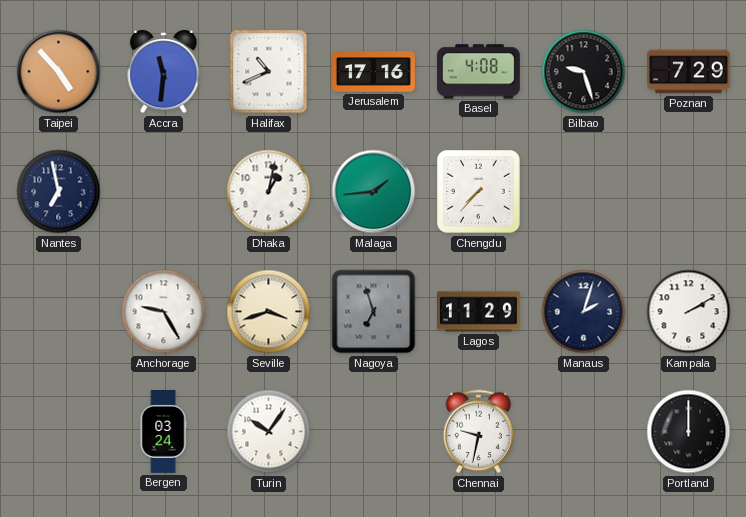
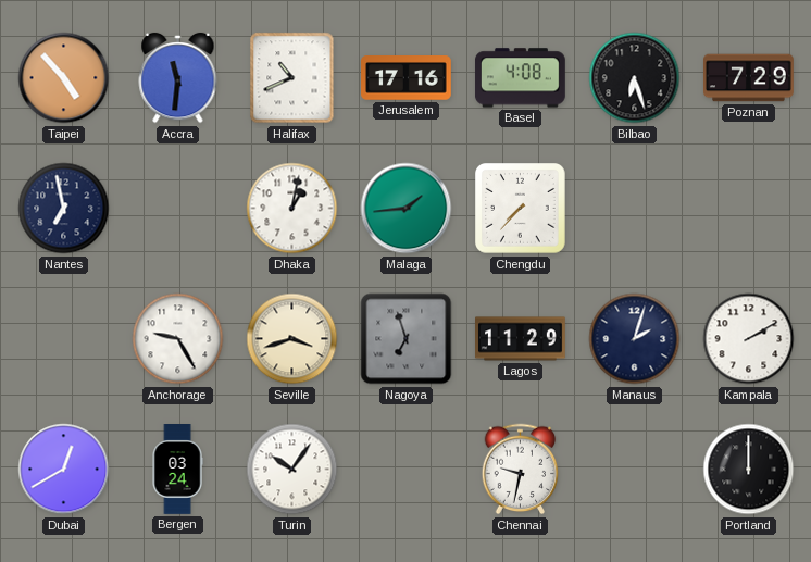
Bilbao: 9:27 -> 6:27 (635, 78)
Dubai: none -> 12:40 (64, 470)
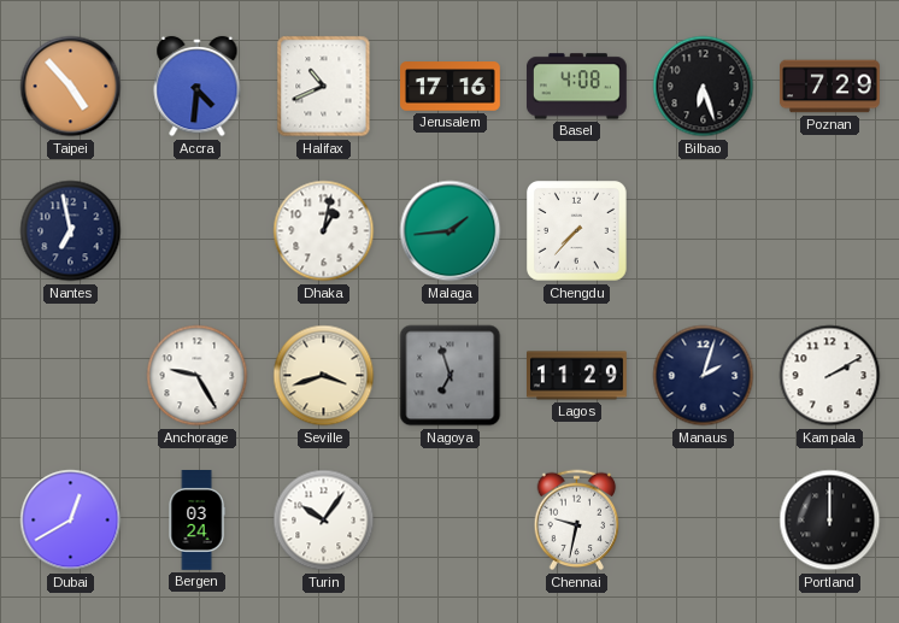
Accra: 11:31 -> 4:31 (198, 87)
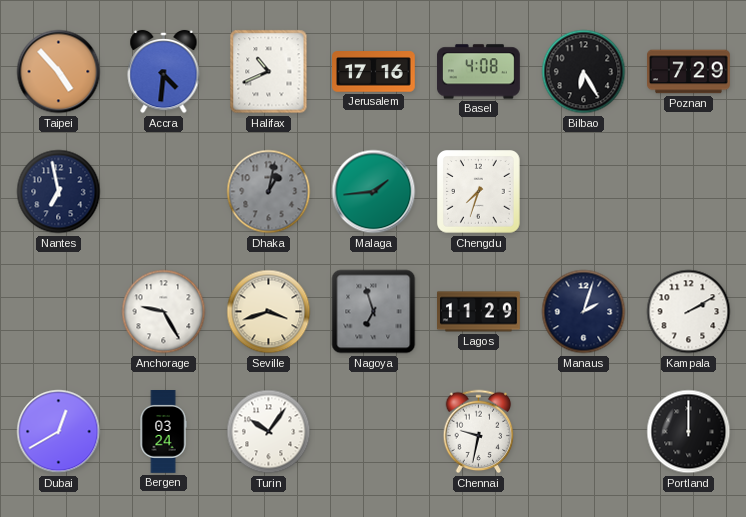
Bilbao: 6:27 -> 6:25 (584, 72)
Dhaka dial: white -> grey (269, 192)
Chengdu: 7:37 -> 7:33 (479, 192)
